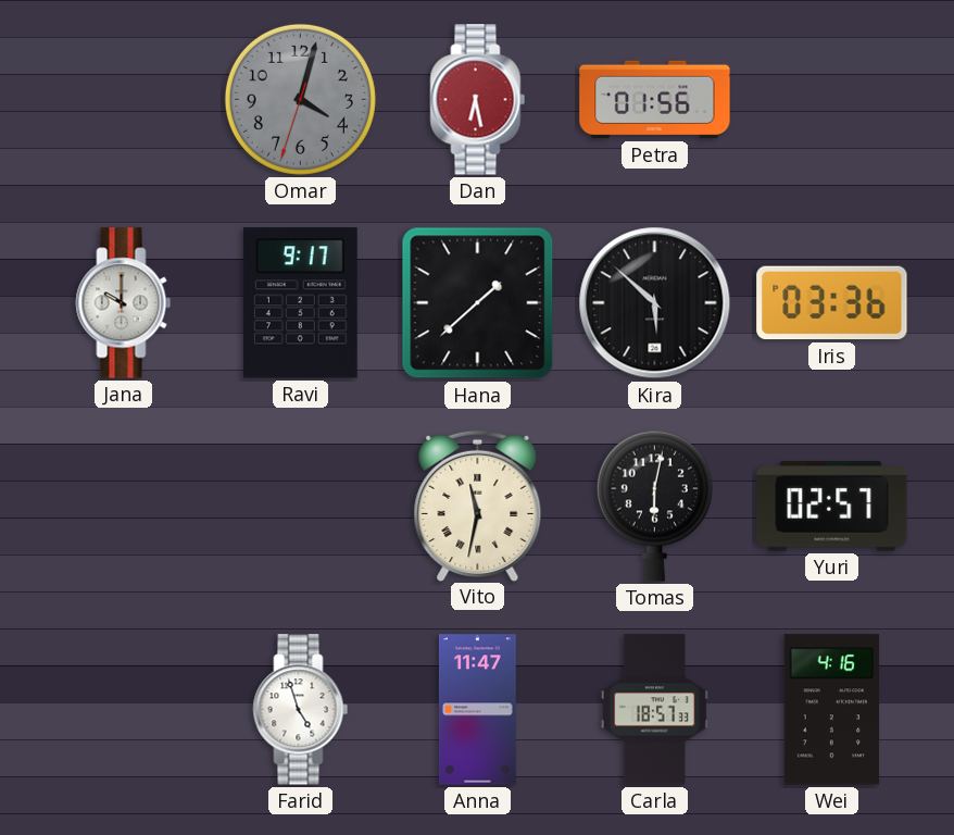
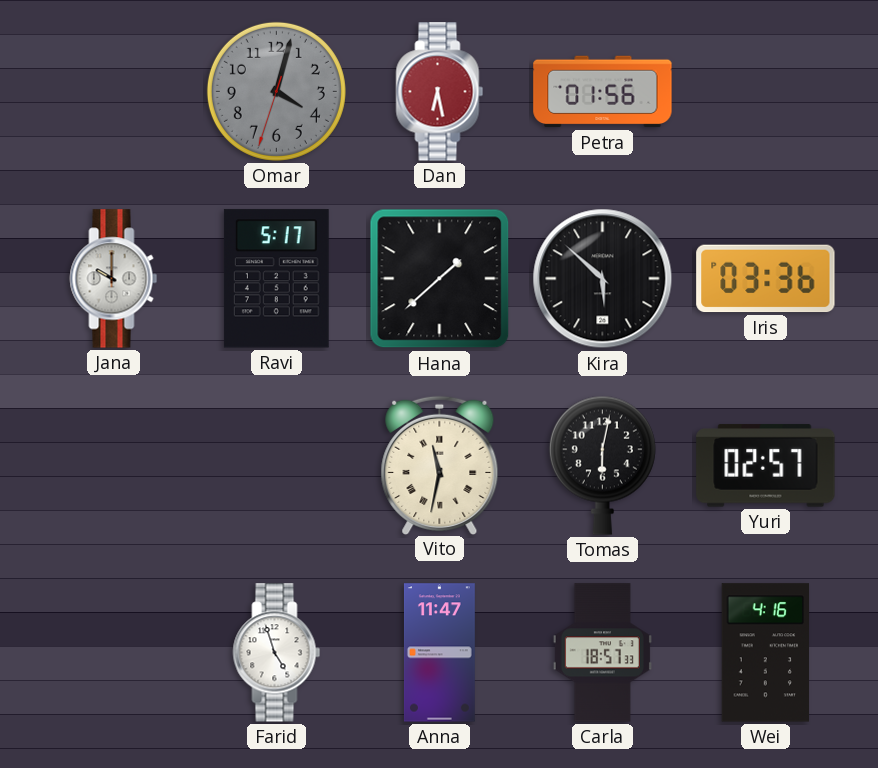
Ravi: 9:17 -> 5:17 (276, 279)
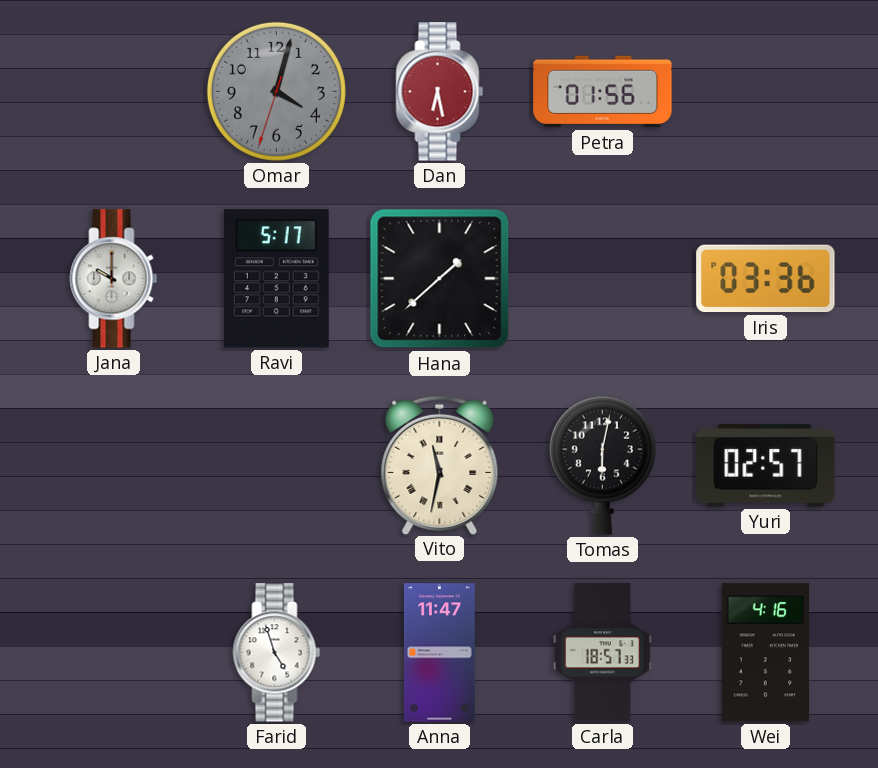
Kira: 5:52 -> none (603, 279)
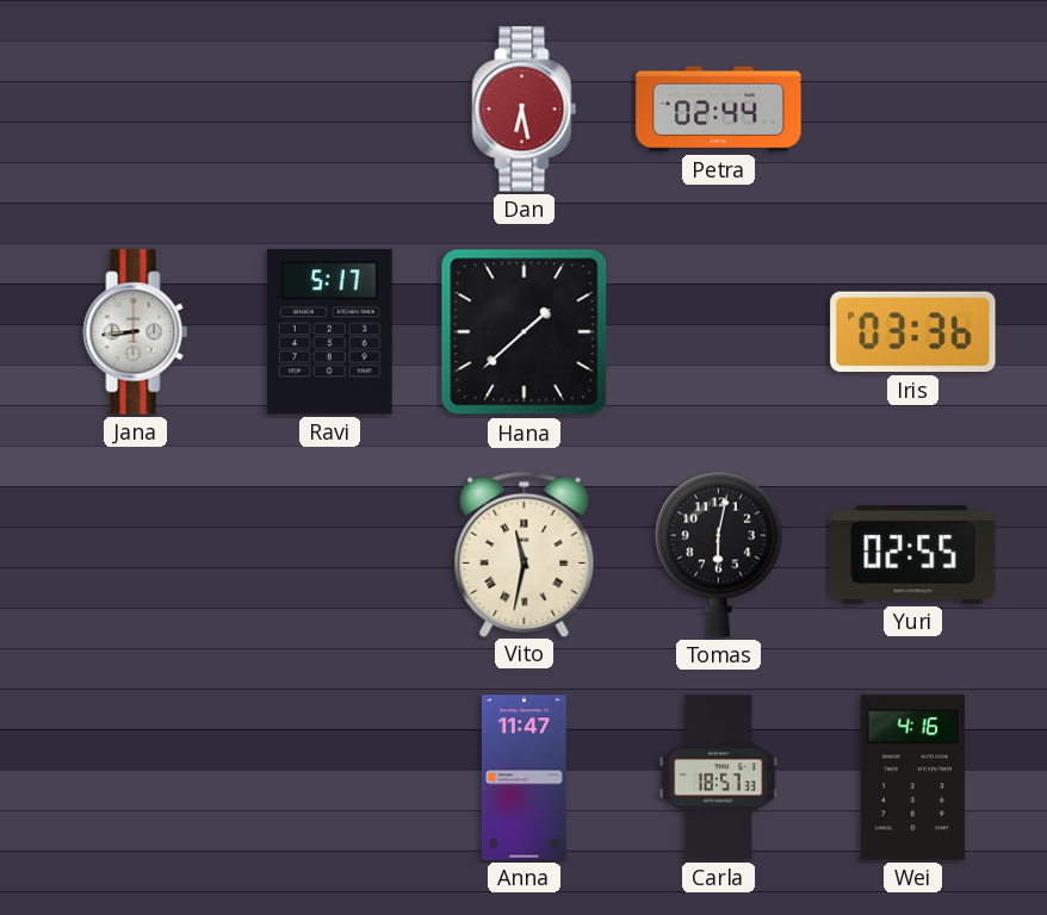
Omar: 4:02 -> none (276, 91)
Petra: 01:56 -> 02:44 (719, 110)
Jana: 10:00 -> 8:44 (136, 332)
Yuri: 02:57 -> 02:55 (913, 555)
Farid: 4:57 -> none (277, 653)
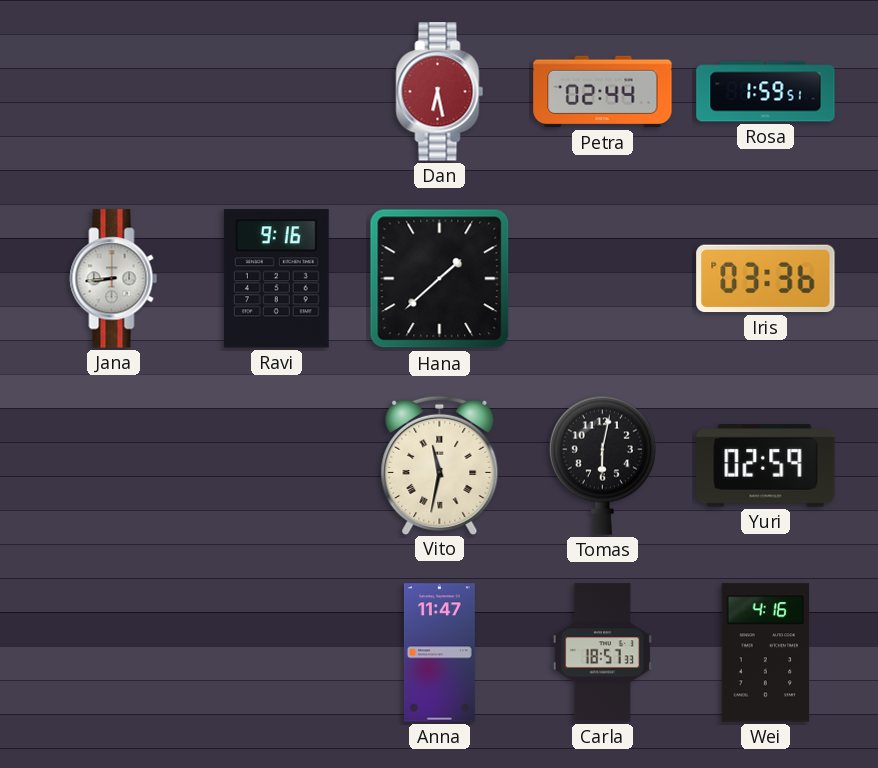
Rosa: none -> 1:59 (766, 92)
Ravi: 5:17 -> 9:16 (276, 279)
Yuri: 02:55 -> 02:59 (766, 466)
